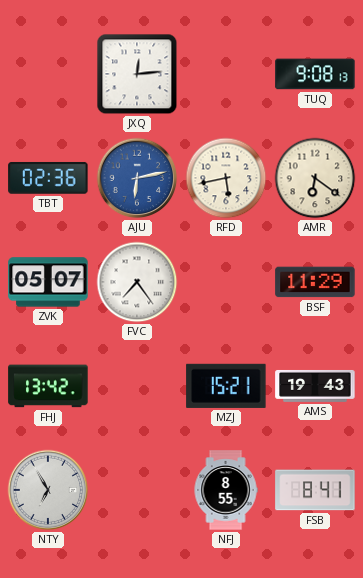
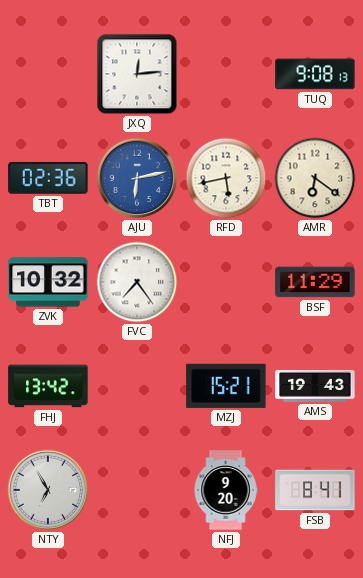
ZVK: 05:07 -> 10:32 (48, 282)
NFJ: 8:55 -> 9:20 (226, 490)
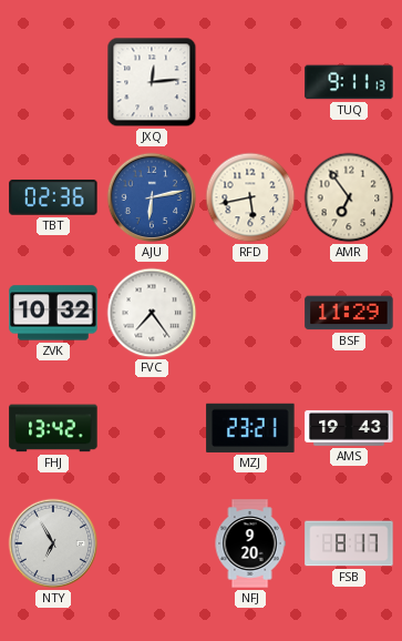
TUQ: 9:08 -> 9:11 (349, 82)
AMR: 6:21 -> 6:54 (349, 197)
MZJ: 15:21 -> 23:21 (250, 428)
FSB: 8:41 -> 8:17 (349, 543)
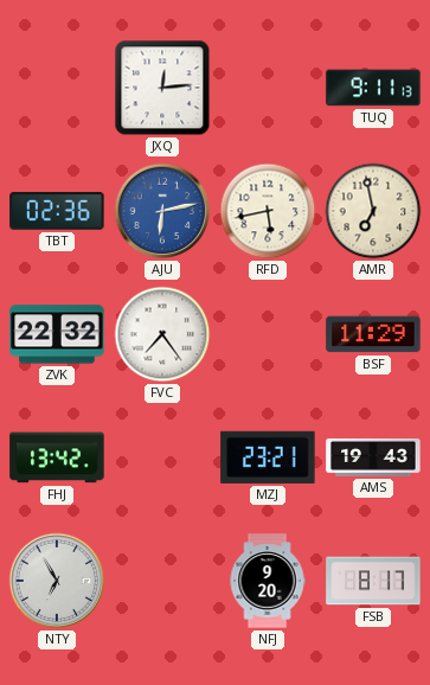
AMR: 6:54 -> 6:58 (373, 211)
ZVK: 10:32 -> 22:32 (57, 334)
